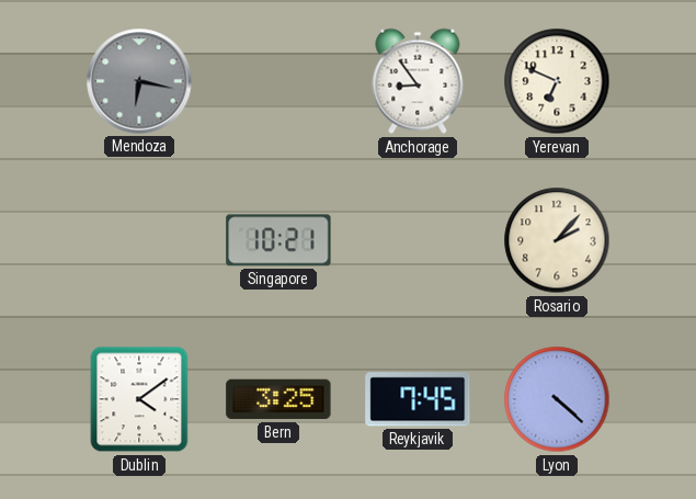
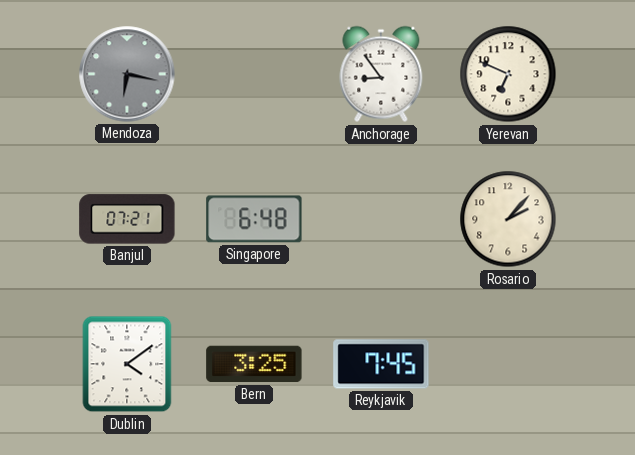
Banjul: none -> 07:21 (127, 219)
Singapore: 10:21 -> 6:48 (254, 219)
Lyon: 4:22 -> none (557, 399)
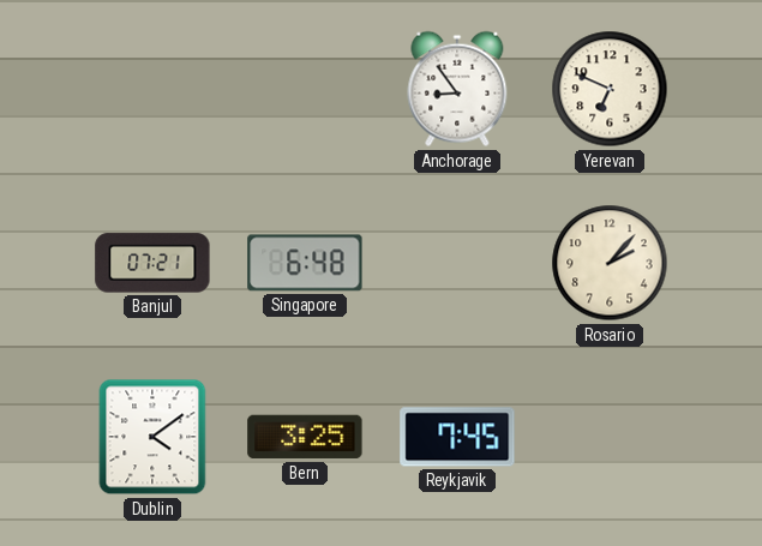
Mendoza: 6:17 -> none (127, 74)
